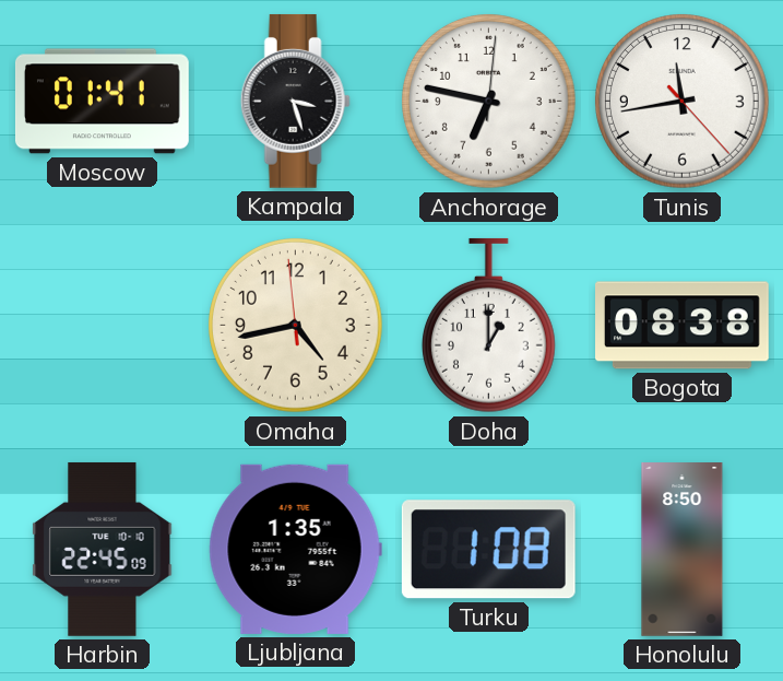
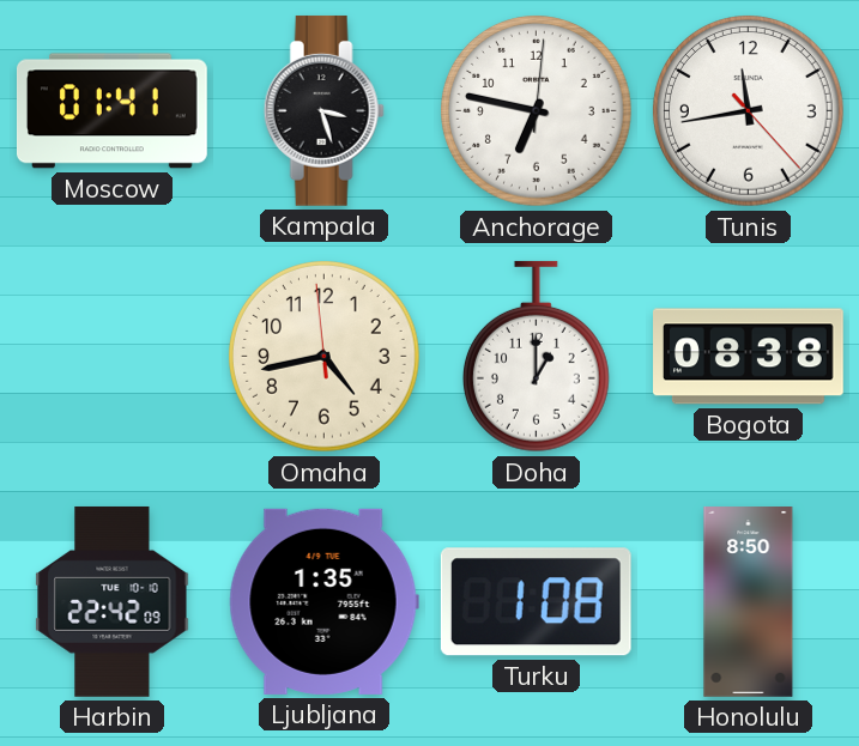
Harbin: 22:45 -> 22:42 (113, 601)
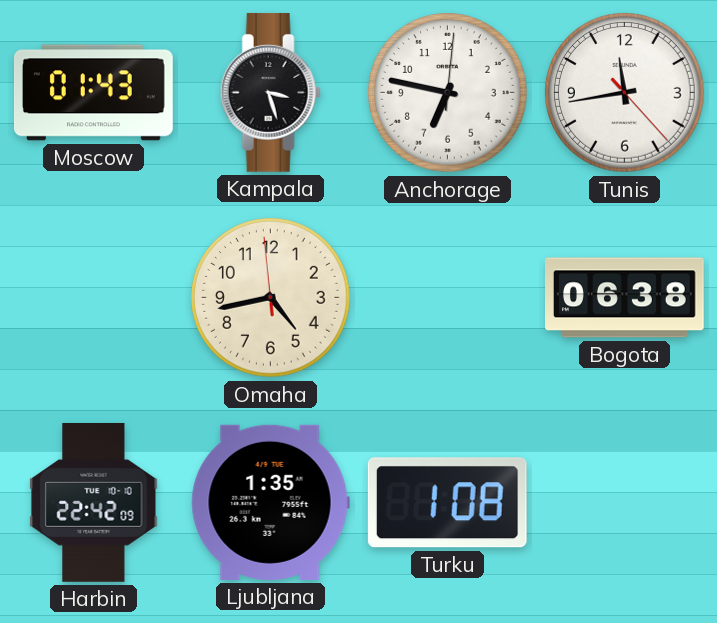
Moscow: 01:41 -> 01:43 (93, 93)
Doha: 1:00 -> none (536, 357)
Bogota: 08:38 -> 06:38 (625, 298)
Honolulu: 8:50 -> none (749, 602)
